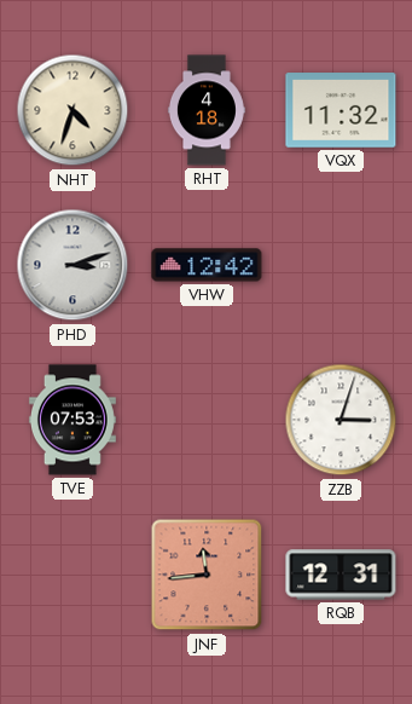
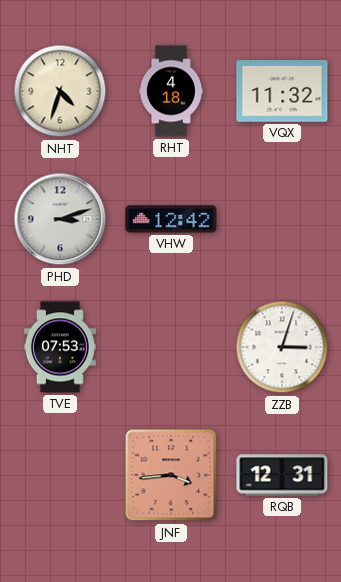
JNF: 11:44 -> 3:44 (171, 475)
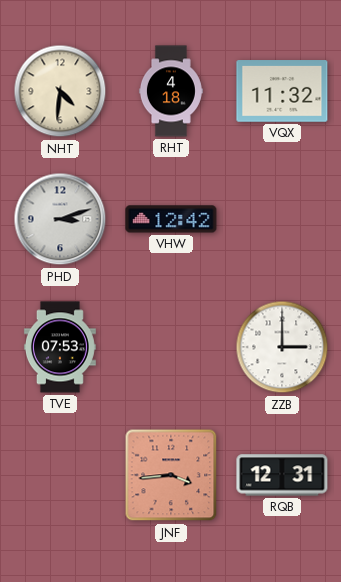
NHT: 4:33 -> 4:31 (60, 91)
ZZB: 3:03 -> 3:00 (282, 347)
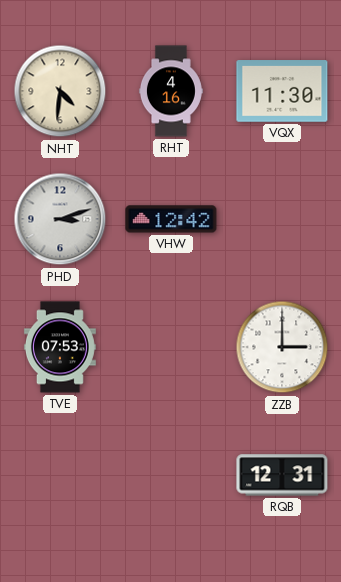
RHT: 4:18 -> 4:16 (171, 91)
VQX: 11:32 -> 11:30 (282, 91)
JNF: 3:44 -> none (171, 475)
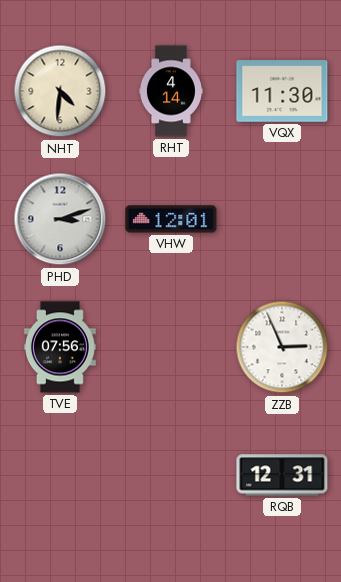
RHT: 4:16 -> 4:14 (171, 91)
VHW: 12:42 -> 12:01 (171, 219)
TVE: 07:53 -> 07:56 (60, 347)
ZZB: 3:00 -> 2:56 (282, 347)
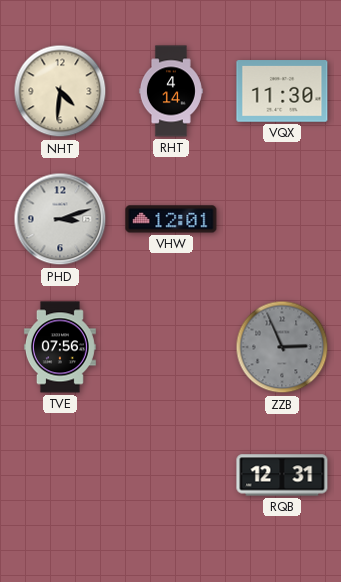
ZZB dial: white -> grey (282, 347)
